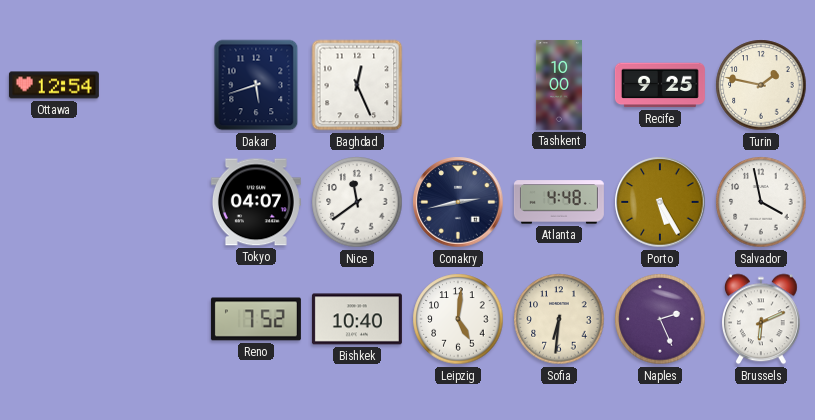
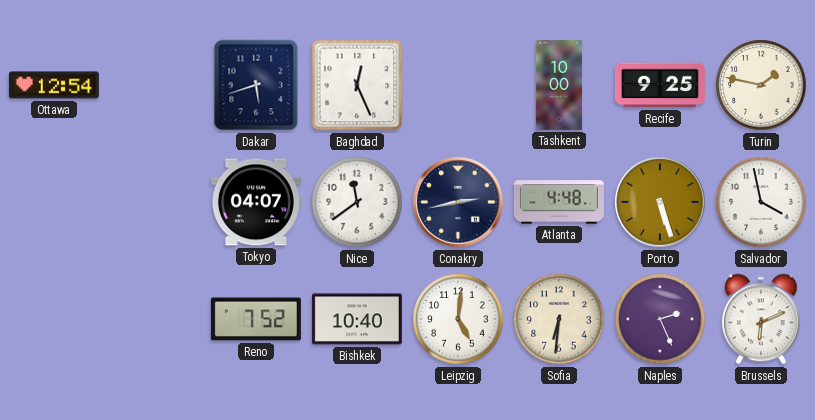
Porto: 5:25 -> 5:27 (660, 202)
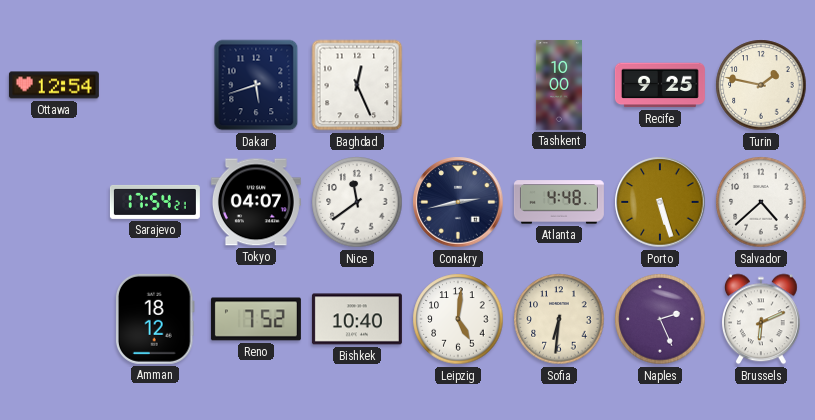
Sarajevo: none -> 17:54 (155, 202)
Salvador: 3:58 -> 4:38 (761, 202)
Amman: none -> 18:12 (155, 319)
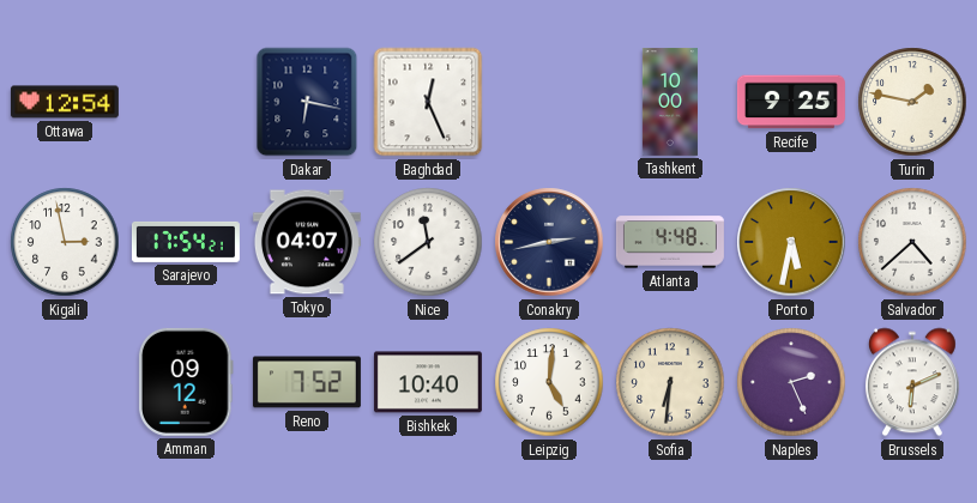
Dakar: 5:42 -> 6:17 (307, 102)
Kigali: none -> 2:58 (65, 242)
Porto: 5:27 -> 5:32 (791, 242)
Amman: 18:12 -> 09:12 (186, 382)
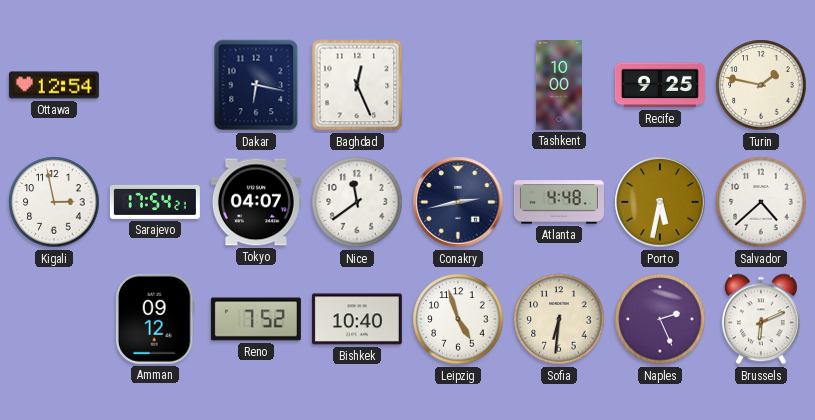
Leipzig: 5:01 -> 4:57 (458, 319)
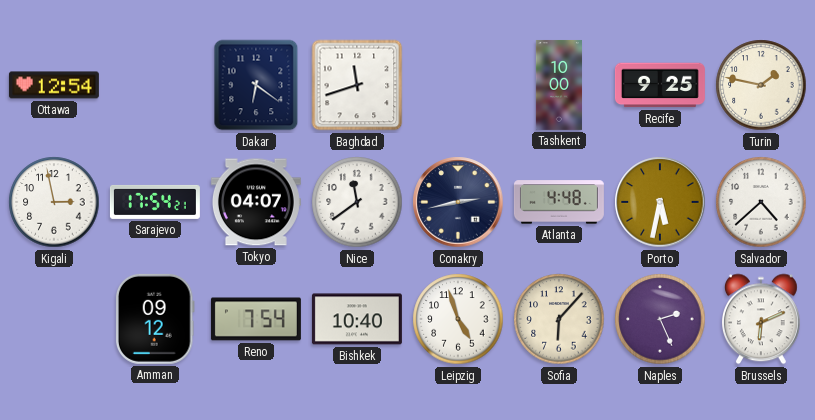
Dakar: 6:17 -> 6:21 (256, 85)
Baghdad: 12:26 -> 11:42 (357, 85)
Reno: 7:52 -> 7:54 (256, 319)
Sofia: 6:31 -> 6:07 (559, 319)
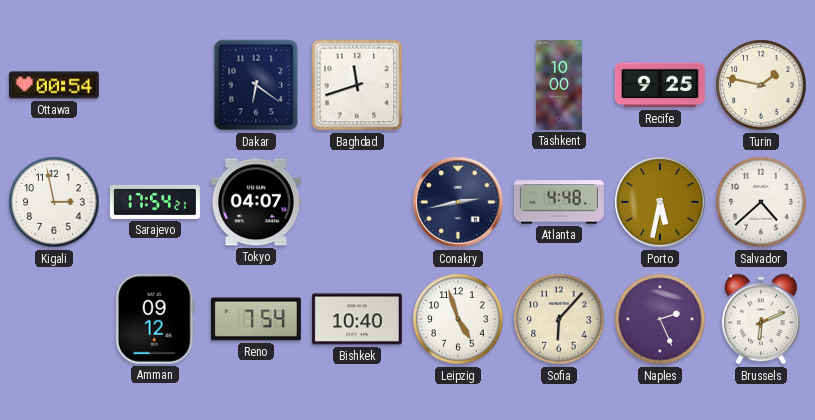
Ottawa: 12:54 -> 00:54 (54, 85)
Nice: 11:39 -> none (357, 202)
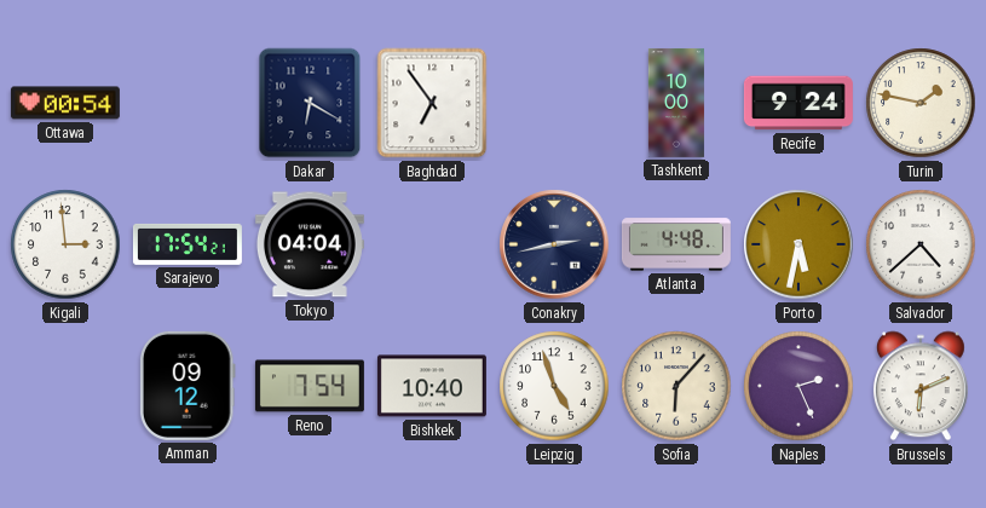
Dakar: 6:21 -> 6:20 (310, 103)
Baghdad: 11:42 -> 6:54 (432, 103)
Recife: 9:25 -> 9:24 (798, 103)
Kigali: 2:58 -> 2:59 (65, 244)
Tokyo: 04:07 -> 04:04 (310, 244)
